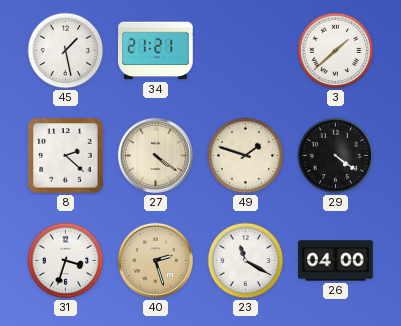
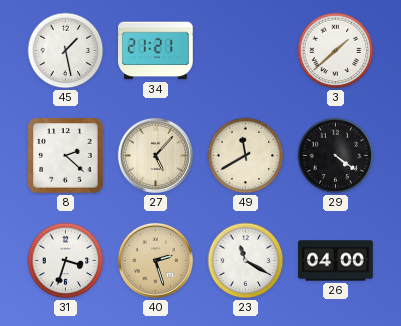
27: 4:21 -> 5:07 (155, 155)
49: 1:48 -> 11:40 (246, 156)
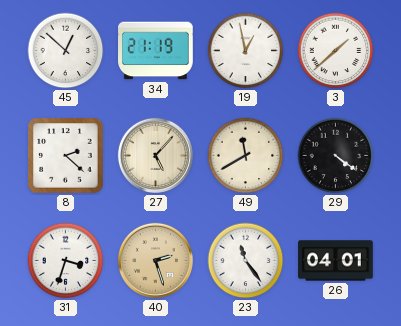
45: 1:28 -> 12:52 (66, 51)
34: 21:21 -> 21:19 (156, 51)
19: none -> 12:58 (246, 51)
23: 11:20 -> 11:24 (246, 261)
26: 04:00 -> 04:01 (336, 261)
